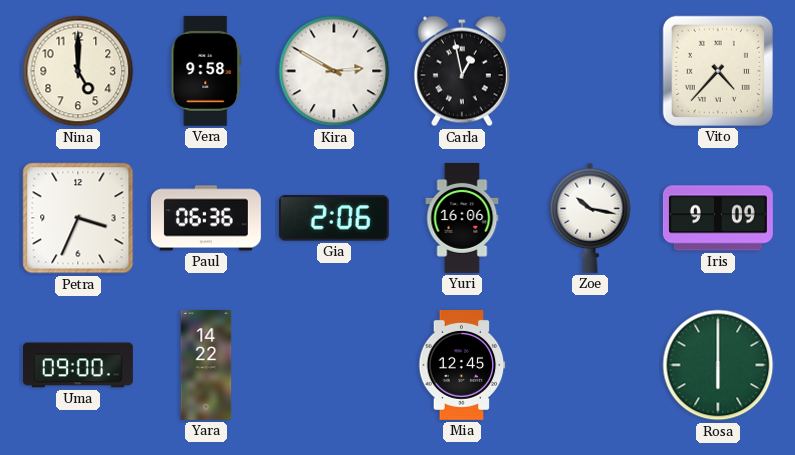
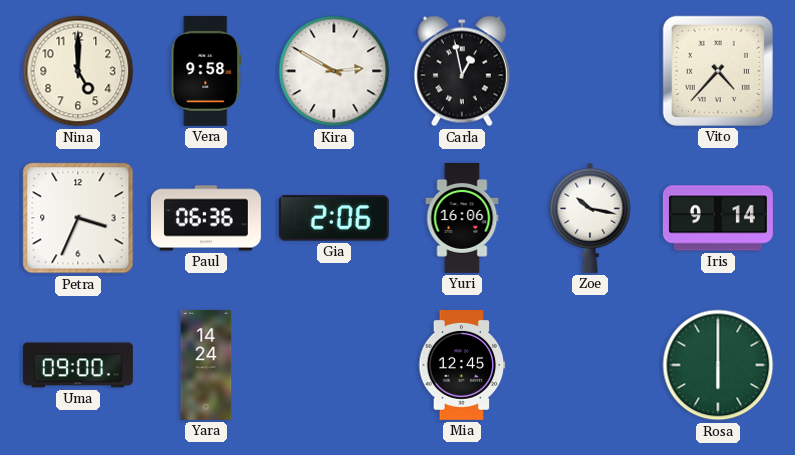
Iris: 9:09 -> 9:14 (718, 218)
Yara: 14:22 -> 14:24 (206, 365)
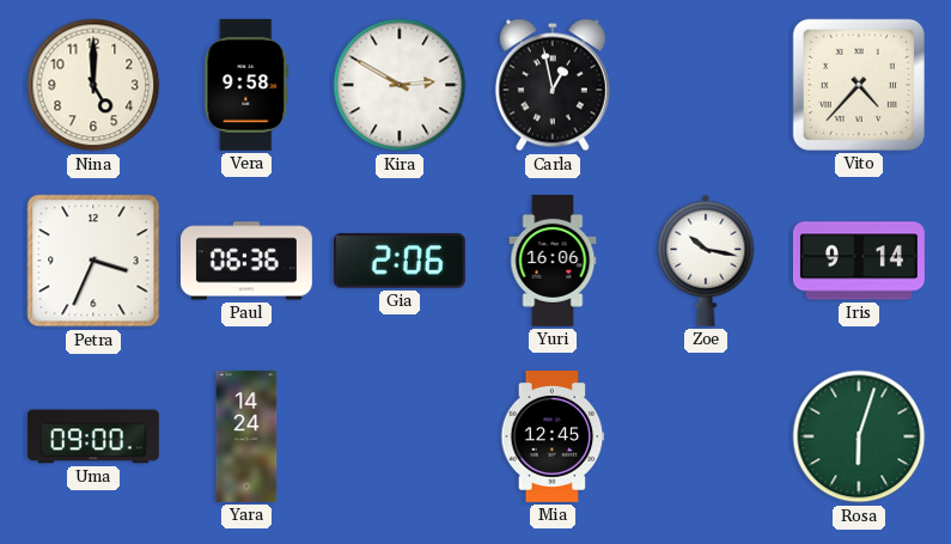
Rosa: 6:00 -> 6:03 (859, 436)
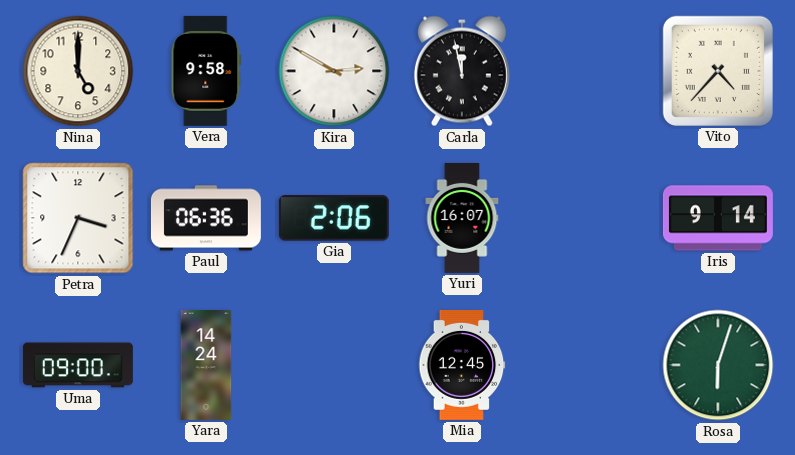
Carla: 12:58 -> 11:58 (462, 71)
Yuri: 16:06 -> 16:07 (462, 218)
Zoe: 10:17 -> none (706, 261)
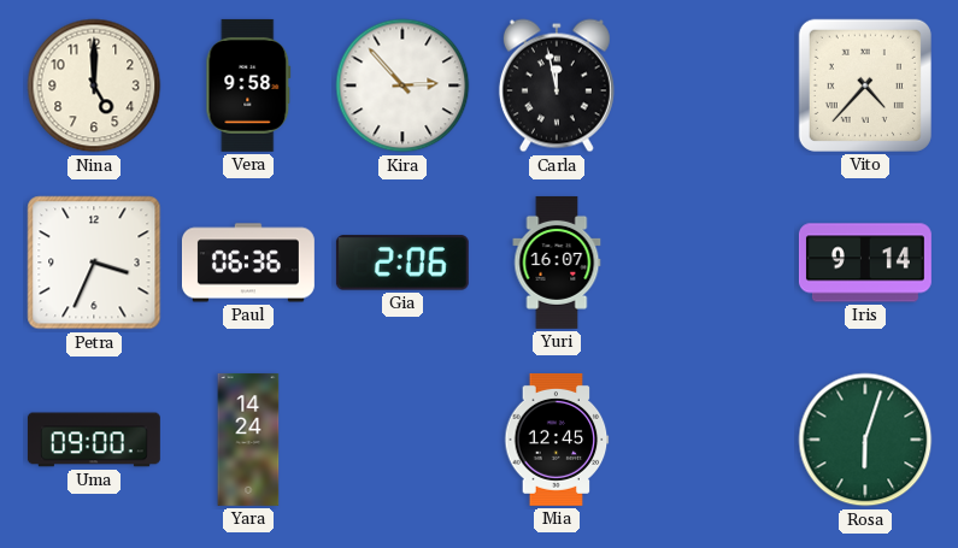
Kira: 2:50 -> 2:53 (402, 86)
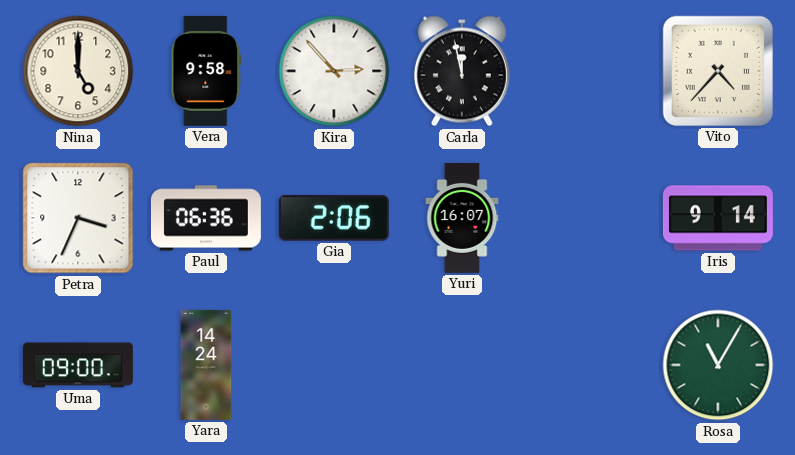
Mia: 12:45 -> none (557, 440)
Rosa: 6:03 -> 11:05 (718, 365)
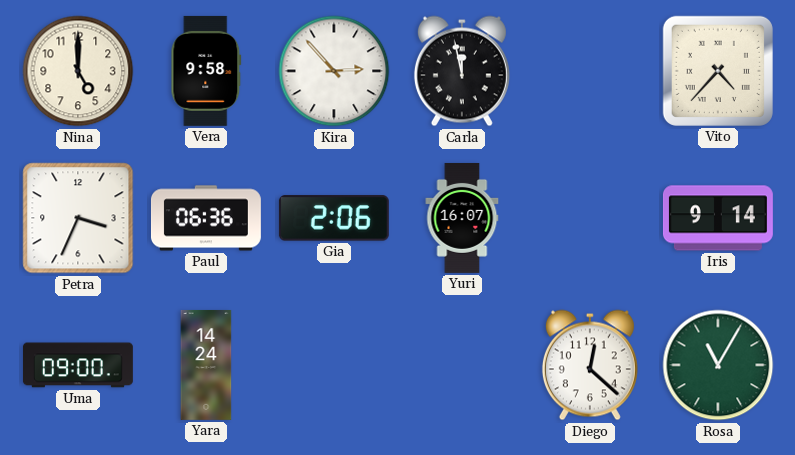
Diego: none -> 12:22 (590, 365)
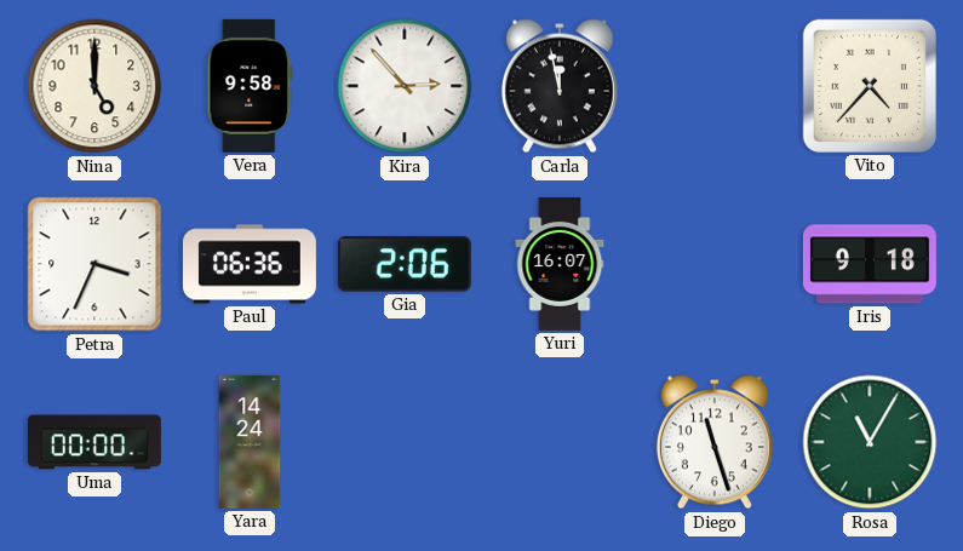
Iris: 9:14 -> 9:18 (870, 264)
Uma: 09:00 -> 00:00 (94, 442)
Diego: 12:22 -> 11:27 (715, 442)
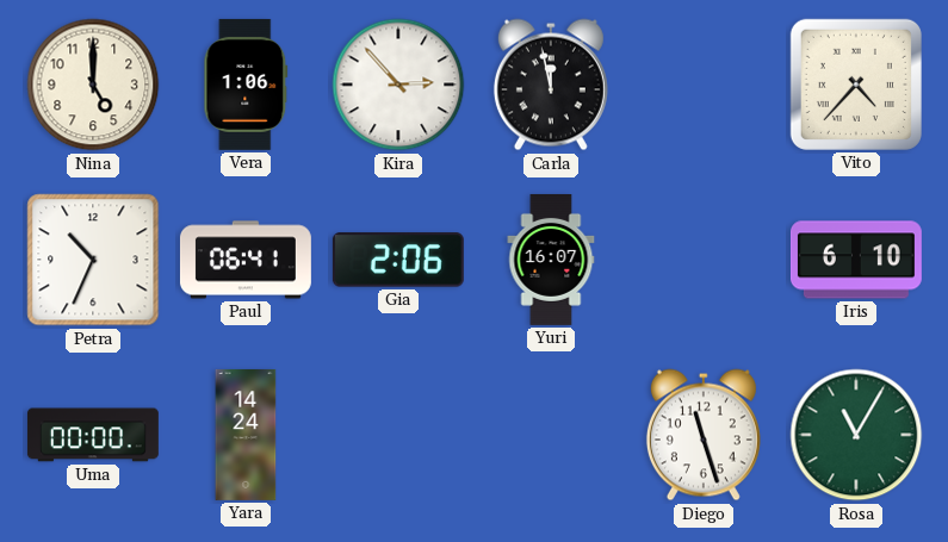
Vera: 9:58 -> 1:06 (246, 85)
Petra: 3:34 -> 10:34 (93, 260)
Paul: 06:36 -> 06:41 (246, 260)
Iris: 9:18 -> 6:10 (856, 260)
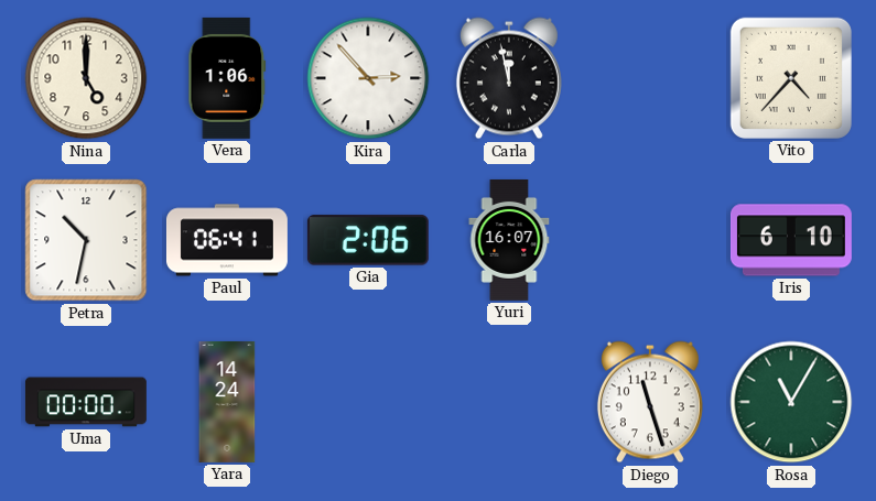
Petra: 10:34 -> 10:32 (86, 240)
